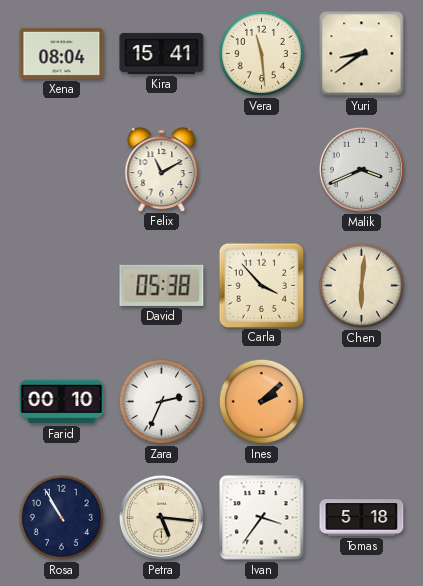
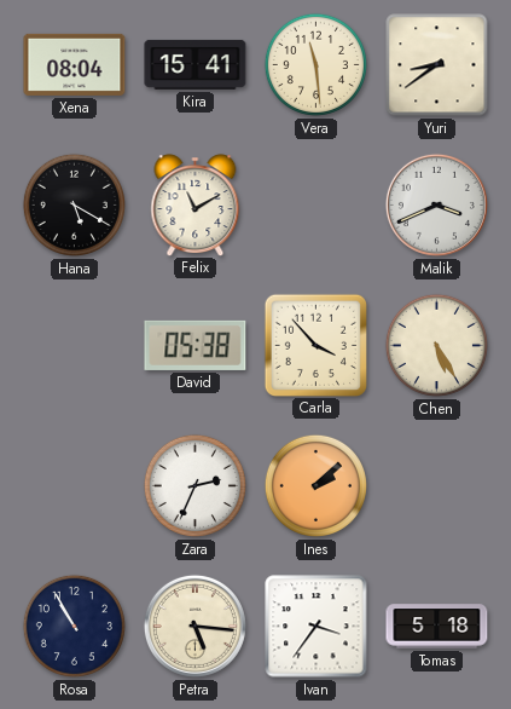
Hana: none -> 5:20 (74, 204)
Chen: 6:01 -> 5:25 (436, 345)
Farid: 00:10 -> none (62, 402)
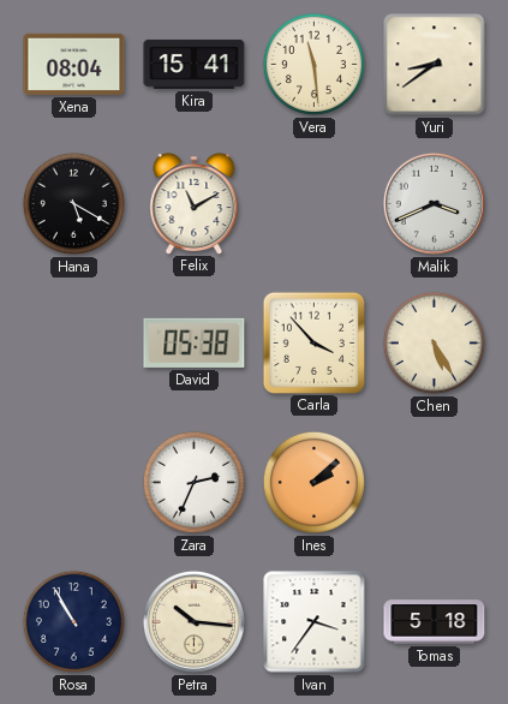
Petra: 5:16 -> 10:16 (193, 621)
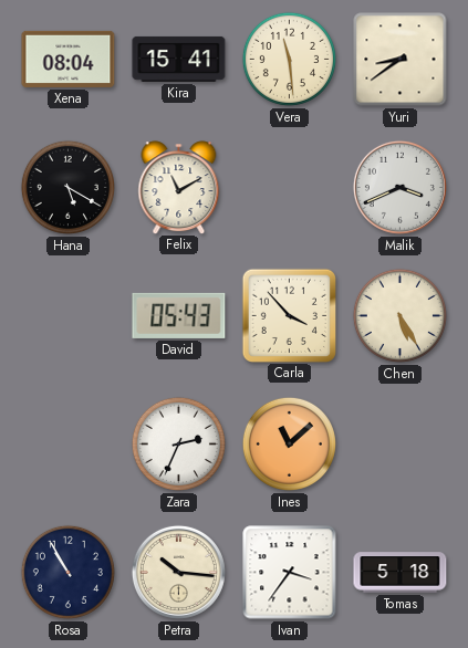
David: 05:38 -> 05:43 (179, 315)
Ines: 2:08 -> 11:08 (289, 443)
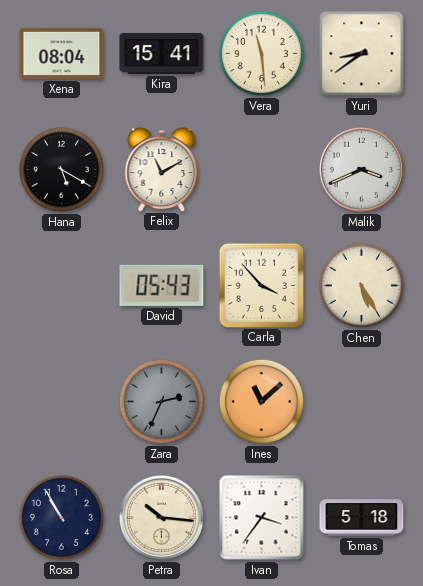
Zara dial: white -> grey (161, 401)
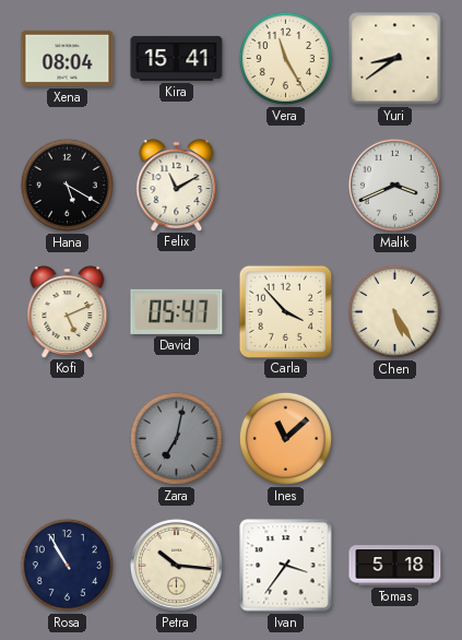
Vera: 11:29 -> 11:25 (285, 58)
Kofi: none -> 5:11 (68, 311)
David: 05:43 -> 05:47 (177, 311)
Zara: 2:34 -> 7:02 (176, 438)
